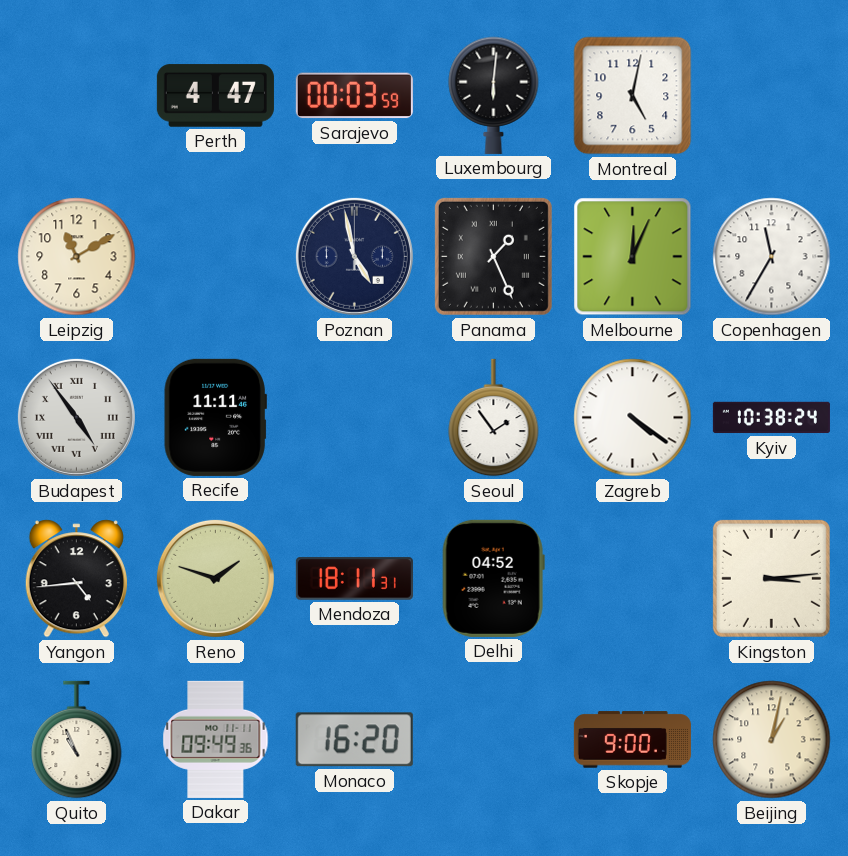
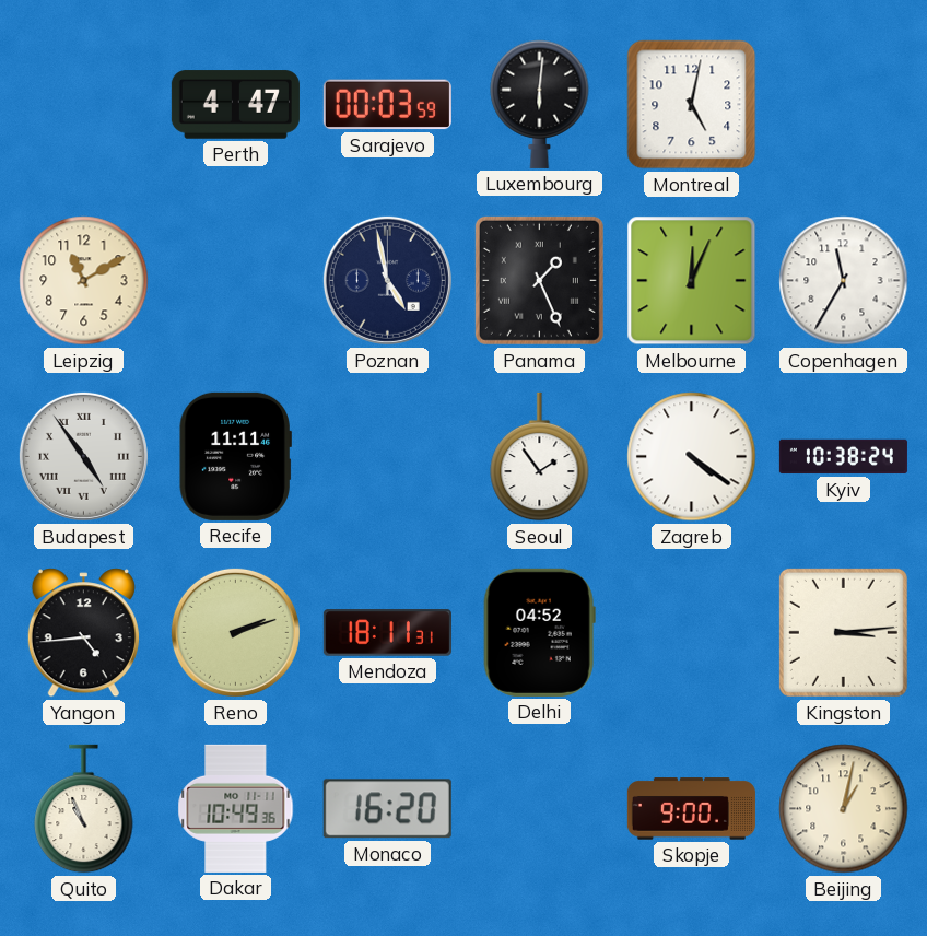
Reno: 1:48 -> 2:12 (235, 632)
Dakar: 09:49 -> 10:49 (236, 808)
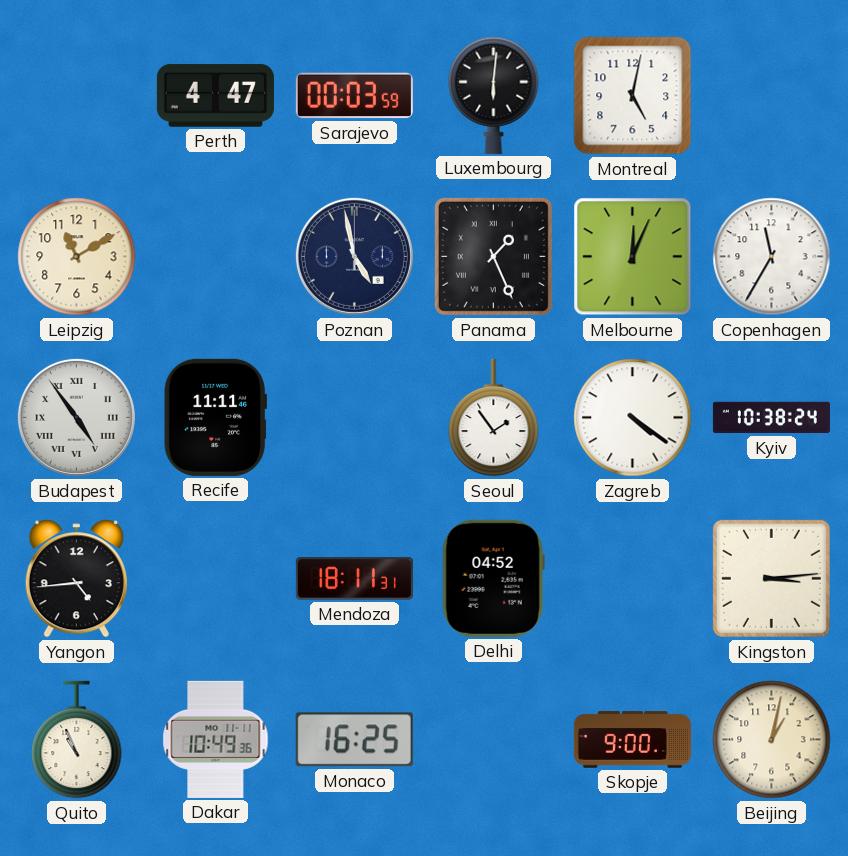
Reno: 2:12 -> none (235, 632)
Monaco: 16:20 -> 16:25 (354, 740)
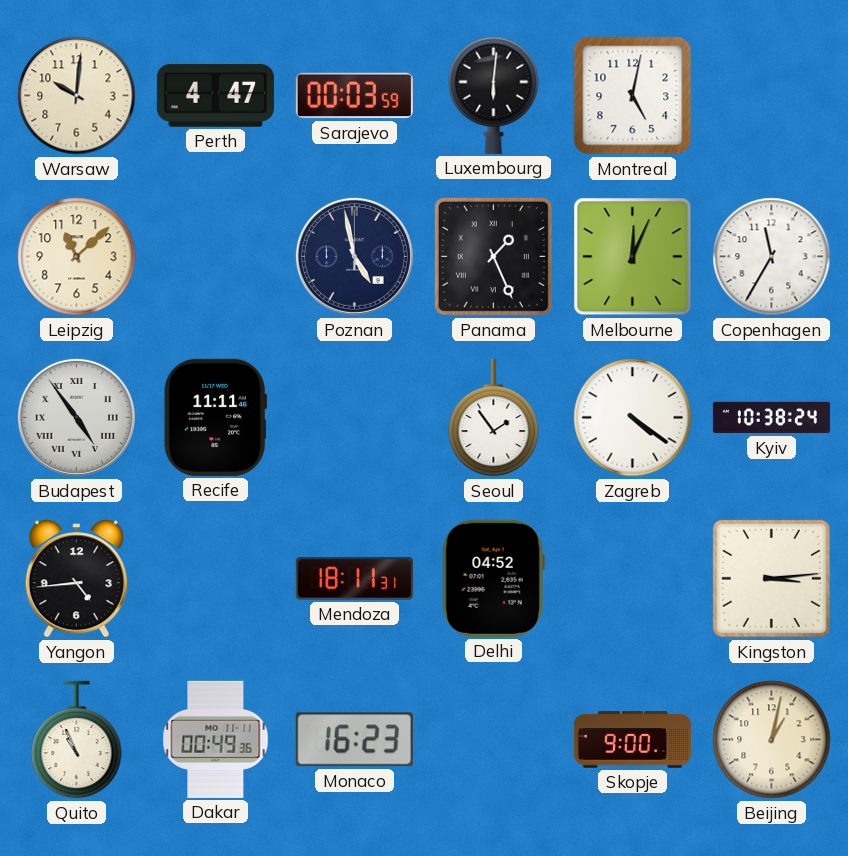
Warsaw: none -> 10:01 (77, 96)
Leipzig: 11:10 -> 11:08 (77, 257)
Dakar: 10:49 -> 00:49 (216, 739)
Monaco: 16:25 -> 16:23 (354, 740)
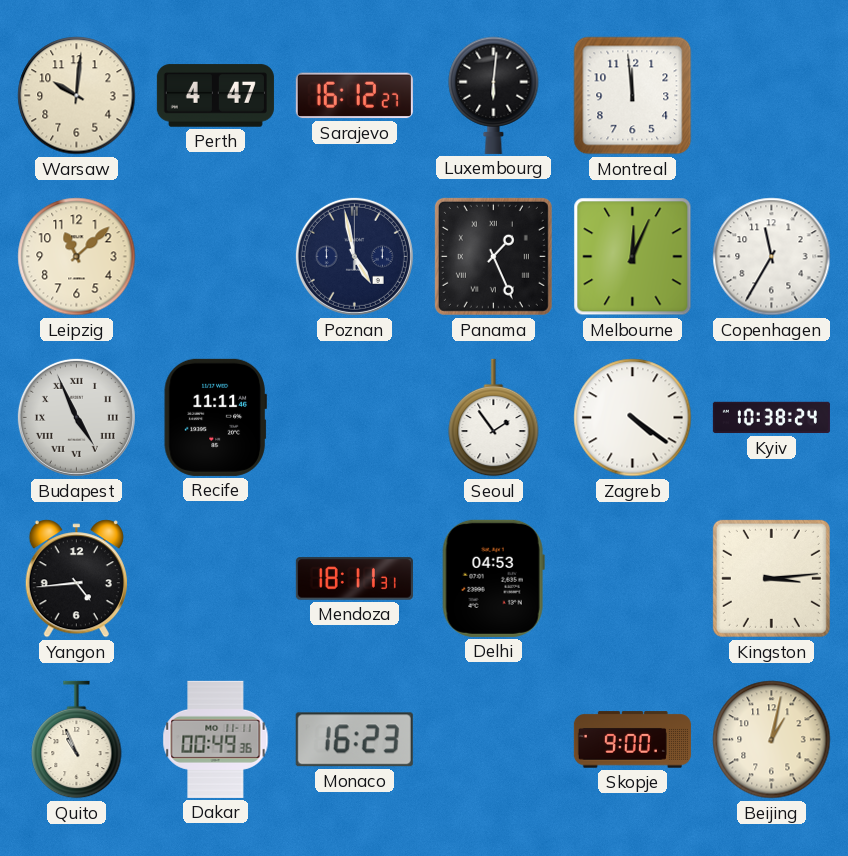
Sarajevo: 00:03 -> 16:12 (354, 96)
Montreal: 5:02 -> 11:59 (633, 96)
Budapest: 4:54 -> 4:56 (76, 417)
Delhi: 04:52 -> 04:53 (493, 578)
